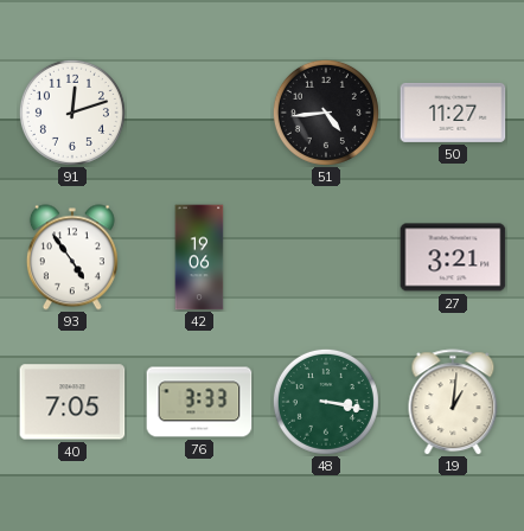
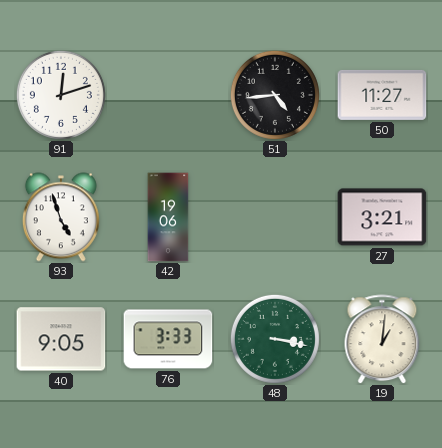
93: 4:54 -> 4:57 (61, 217)
40: 7:05 -> 9:05 (61, 339)
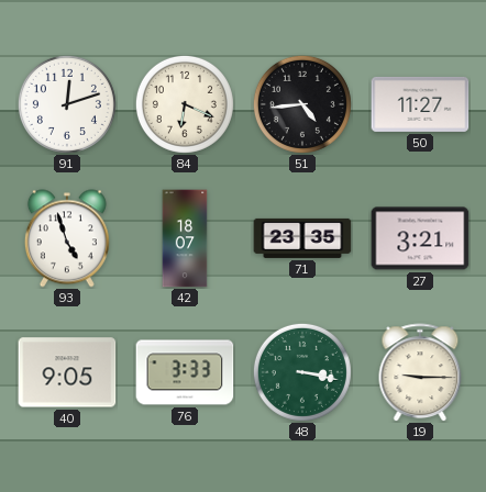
84: none -> 6:19 (185, 104)
42: 19:06 -> 18:07 (185, 238)
71: none -> 23:35 (302, 238)
19: 1:01 -> 9:15 (420, 372)
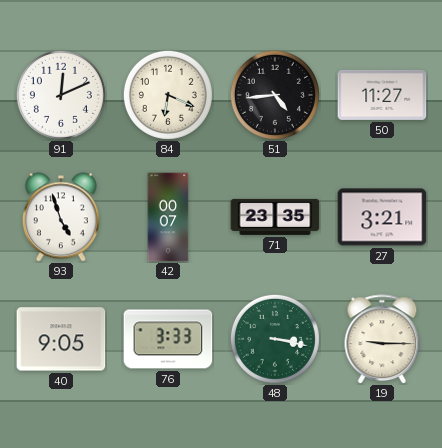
91: 12:12 -> 12:11 (61, 95)
42: 18:07 -> 00:07 (168, 217)
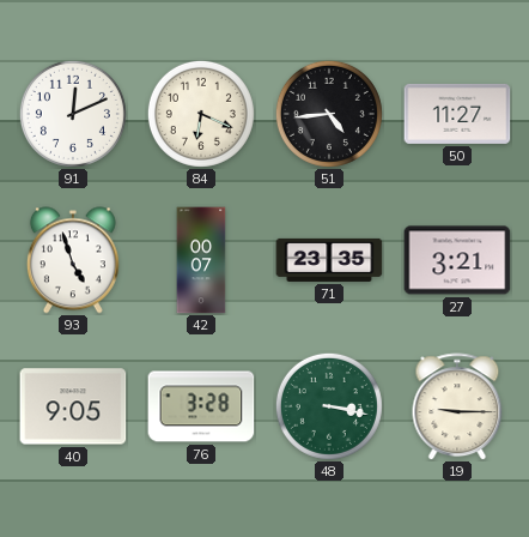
76: 3:33 -> 3:28 (201, 406)
